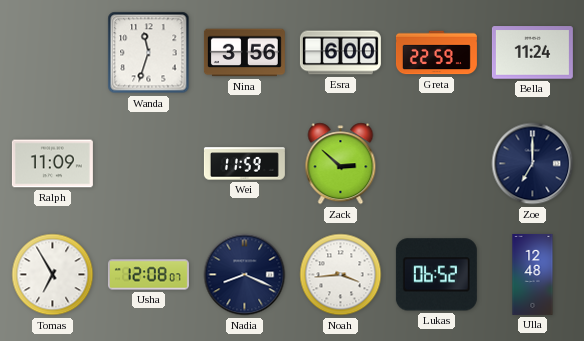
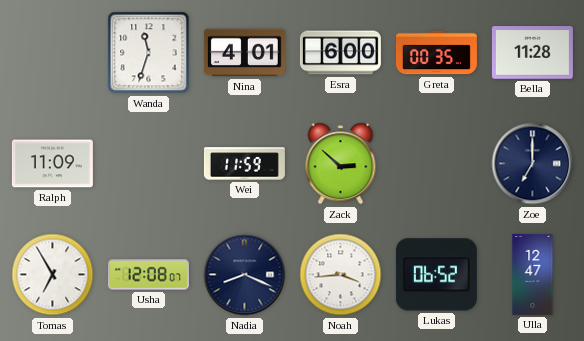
Nina: 3:56 -> 4:01 (244, 53)
Greta: 22:59 -> 00:35 (436, 53)
Bella: 11:24 -> 11:28 (532, 53)
Ulla: 12:48 -> 12:47 (533, 274)
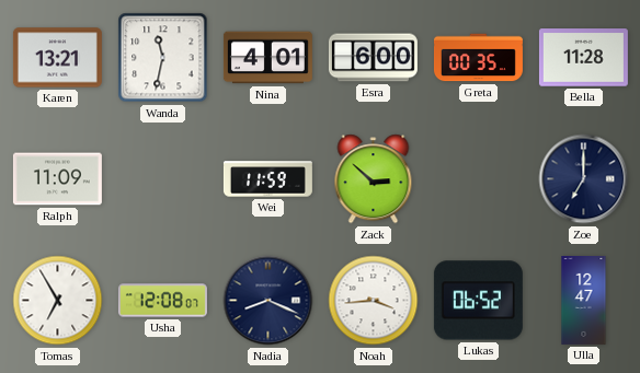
Karen: none -> 13:21 (57, 58)
Wanda: 11:33 -> 11:32 (163, 58)
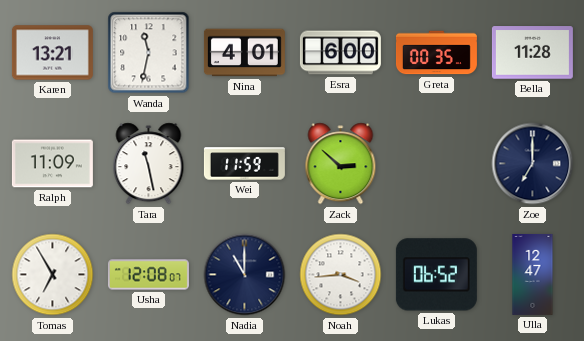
Tara: none -> 11:28 (149, 164)
Nadia: 8:19 -> 11:00 (245, 275)
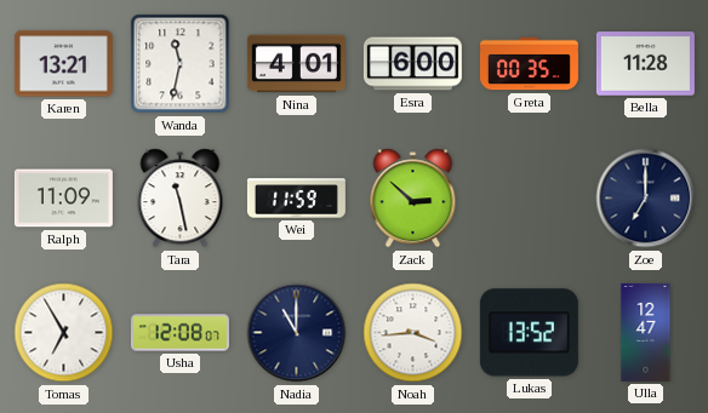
Lukas: 06:52 -> 13:52 (529, 333)
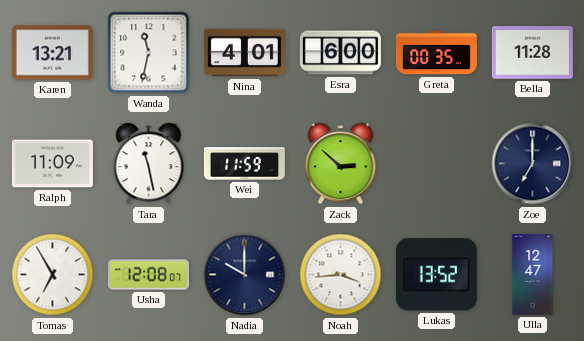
Nadia: 11:00 -> 10:00 (245, 275)
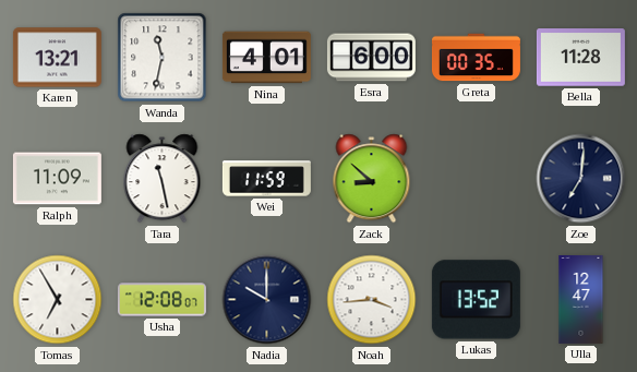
Zack: 2:52 -> 8:52 (372, 179)
Zoe: 7:00 -> 7:01 (581, 179)
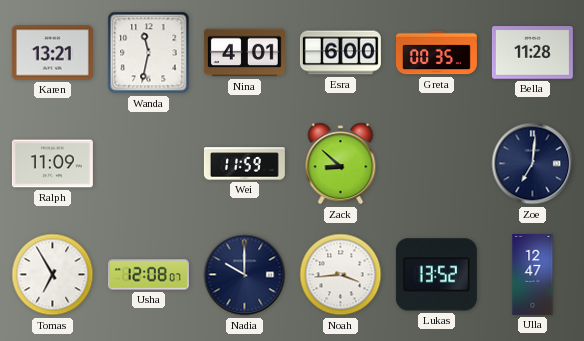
Tara: 11:28 -> none (163, 179)
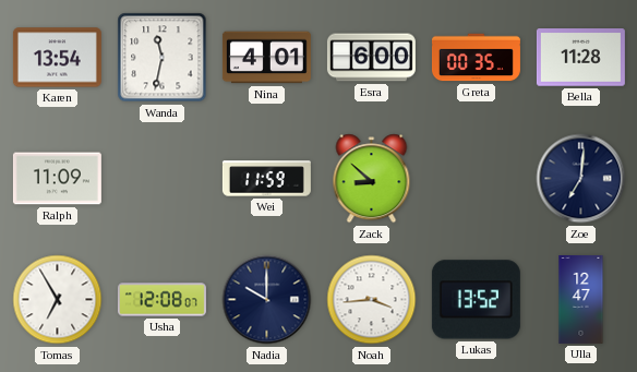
Karen: 13:21 -> 13:54 (57, 58)
